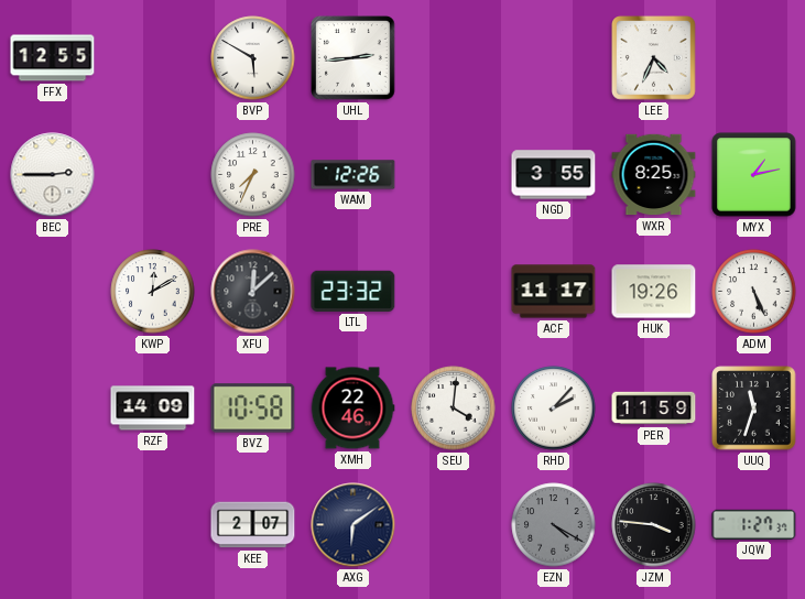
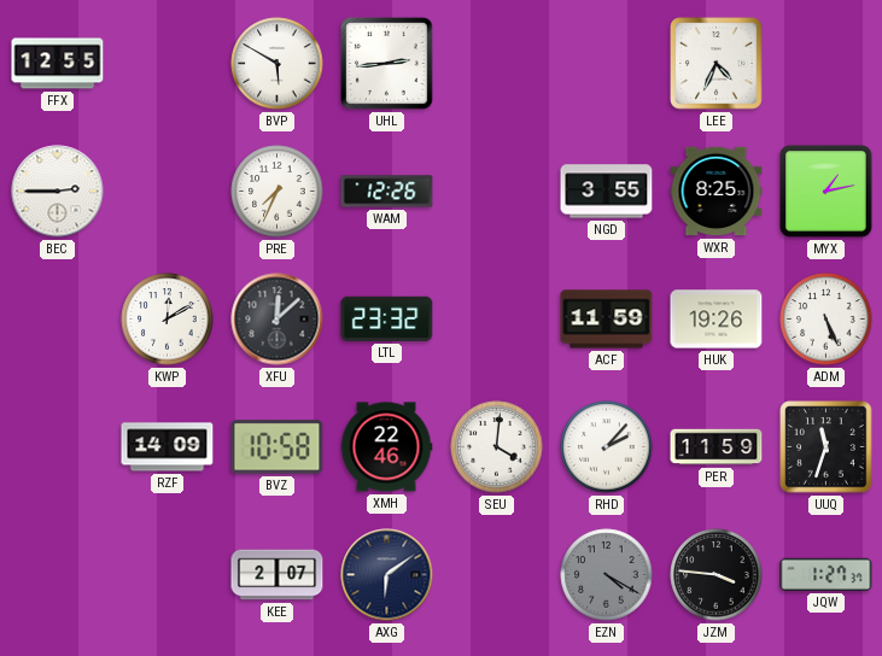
ACF: 11:17 -> 11:59 (607, 320)
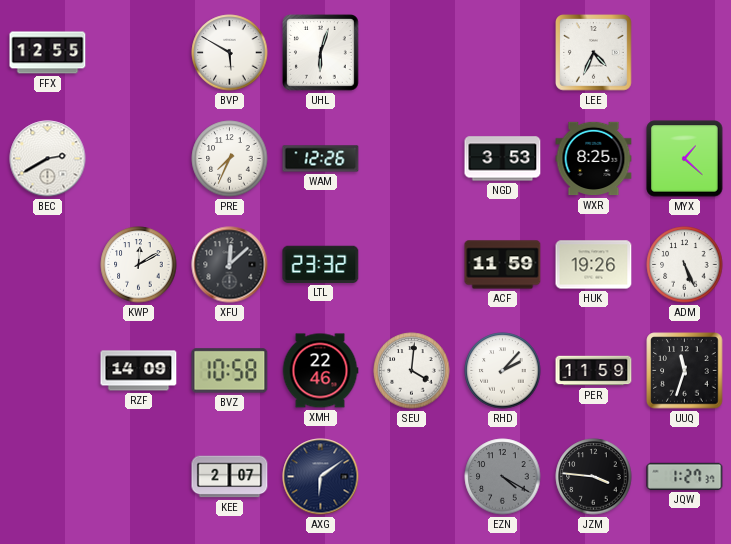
UHL: 2:44 -> 6:03 (321, 53)
BEC: 2:45 -> 2:40 (48, 159)
NGD: 3:55 -> 3:53 (503, 159)
MYX: 1:13 -> 1:22 (685, 159)
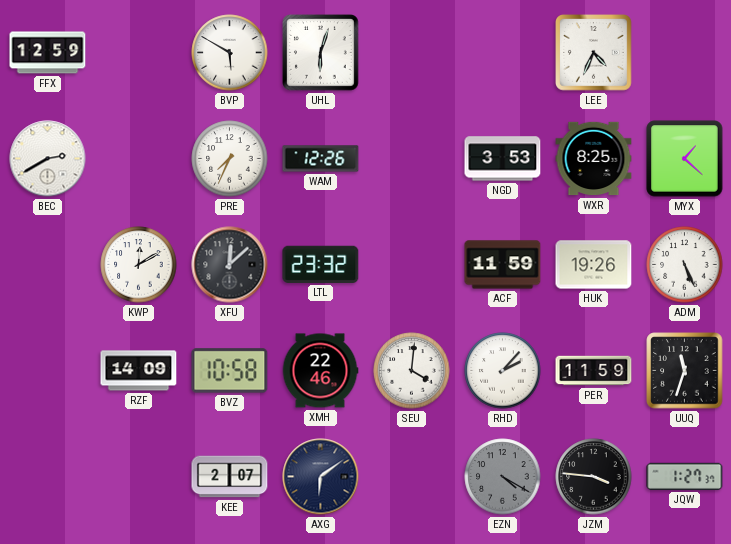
FFX: 12:55 -> 12:59 (48, 53)
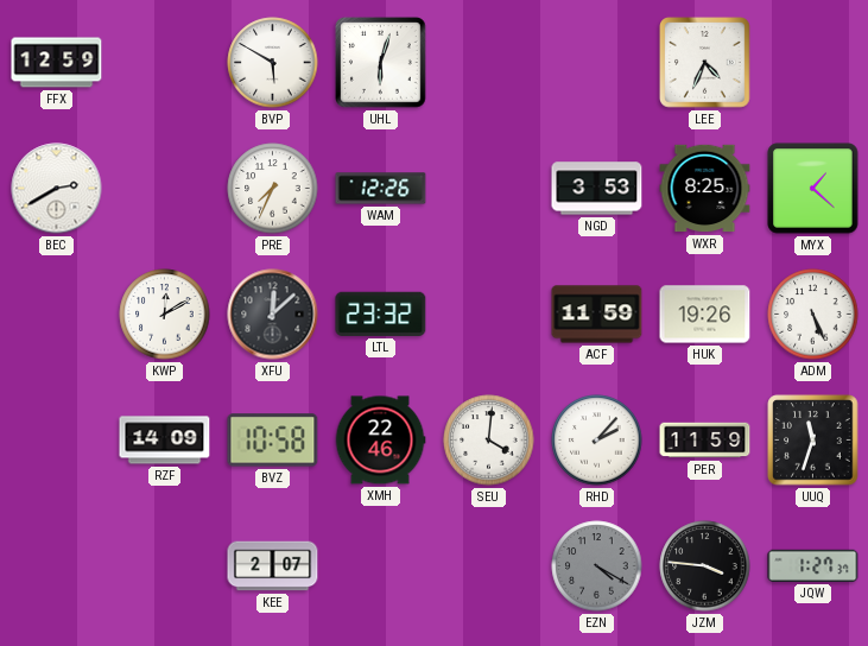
AXG: 6:09 -> none (321, 477)
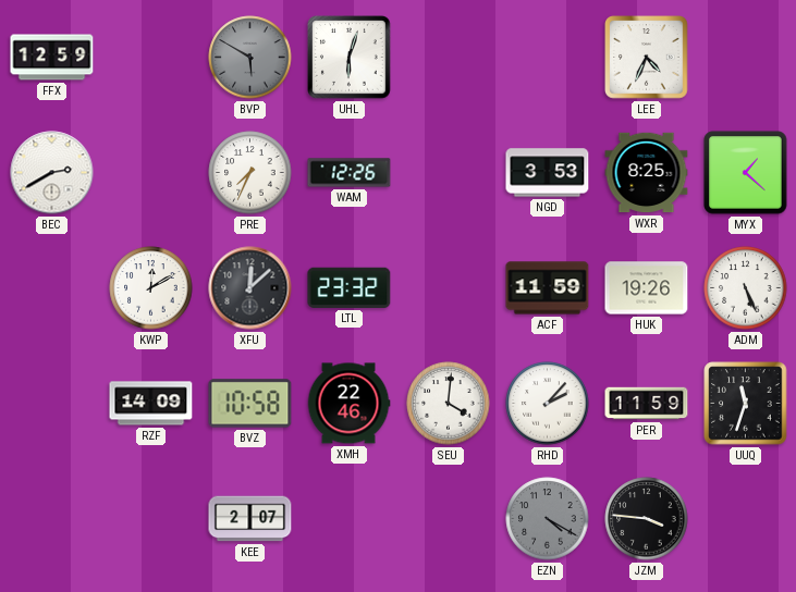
BVP dial: white -> grey (250, 58)
JQW: 1:27 -> none (813, 565)
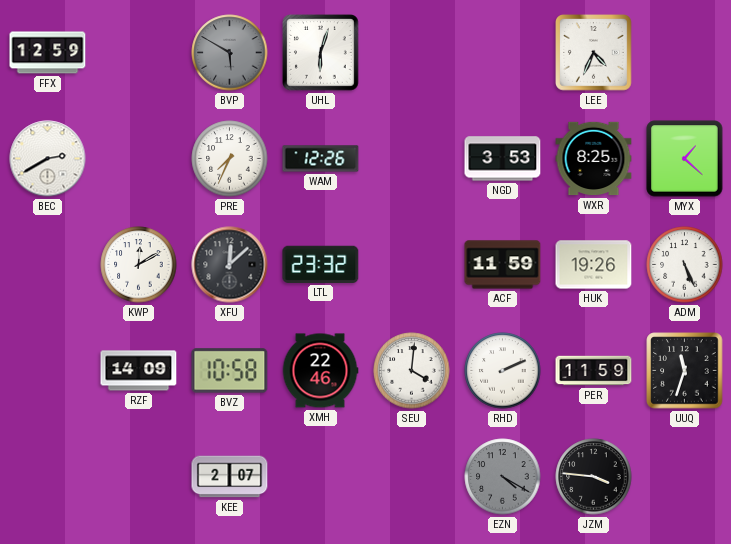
RHD: 2:07 -> 2:11 (503, 371)
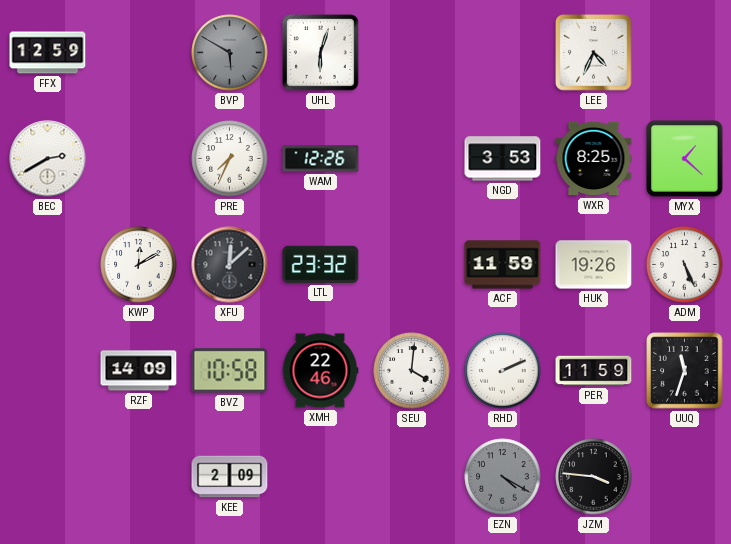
KEE: 2:07 -> 2:09 (230, 477)
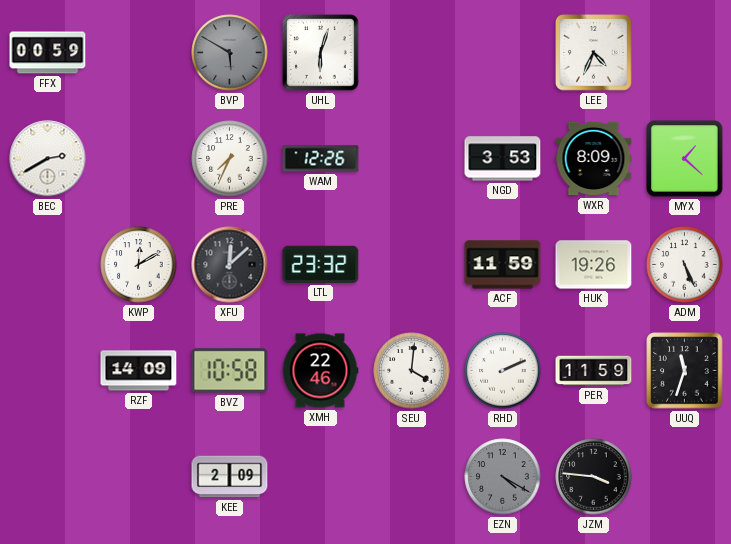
FFX: 12:59 -> 00:59 (48, 53)
WXR: 8:25 -> 8:09 (594, 159)
